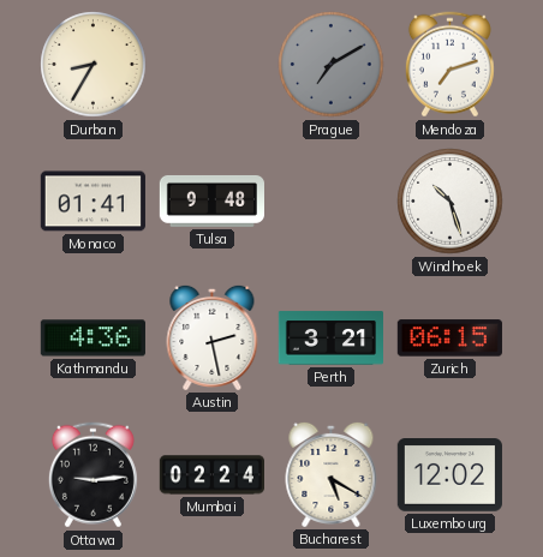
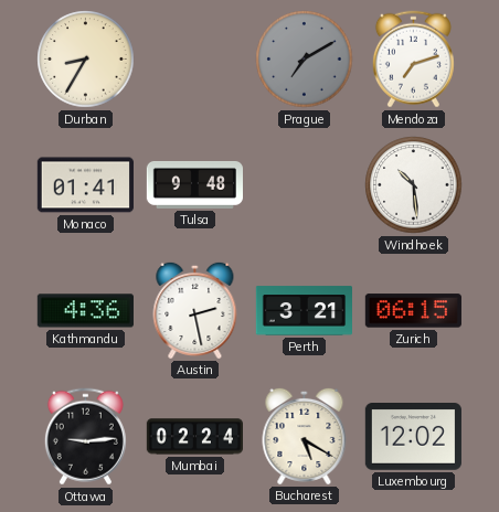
Windhoek: 10:27 -> 10:29 (414, 185)
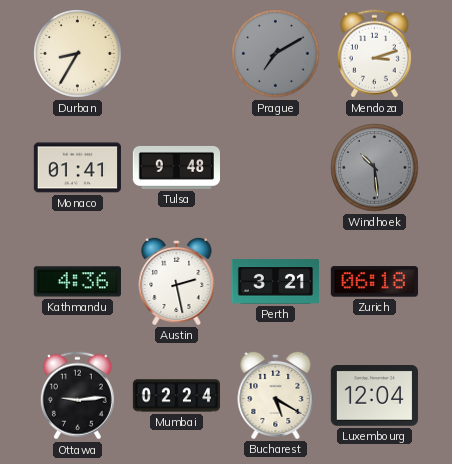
Mendoza: 7:12 -> 3:12 (374, 54)
Windhoek dial: white -> grey (375, 168)
Zurich: 06:15 -> 06:18 (374, 282)
Luxembourg: 12:02 -> 12:04 (374, 396)
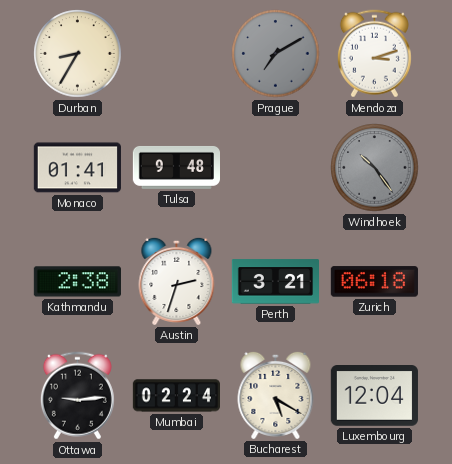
Windhoek: 10:29 -> 10:24 (375, 168)
Kathmandu: 4:36 -> 2:38 (77, 282)
Austin: 2:28 -> 2:33 (177, 281)
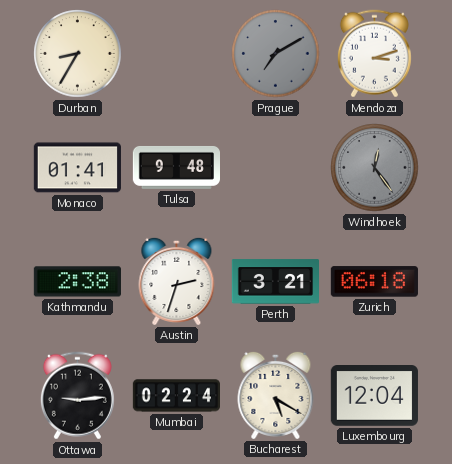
Windhoek: 10:24 -> 12:24 (375, 168)
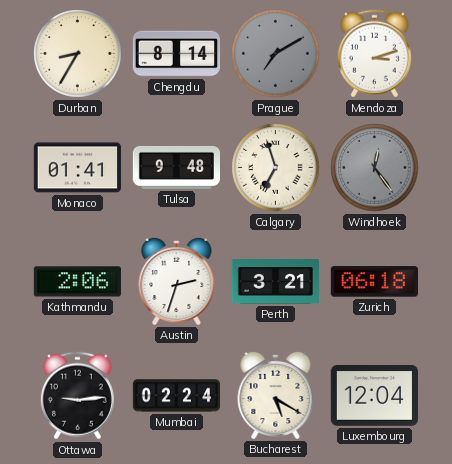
Chengdu: none -> 8:14 (176, 54)
Calgary: none -> 6:57 (276, 168)
Kathmandu: 2:38 -> 2:06 (77, 282)
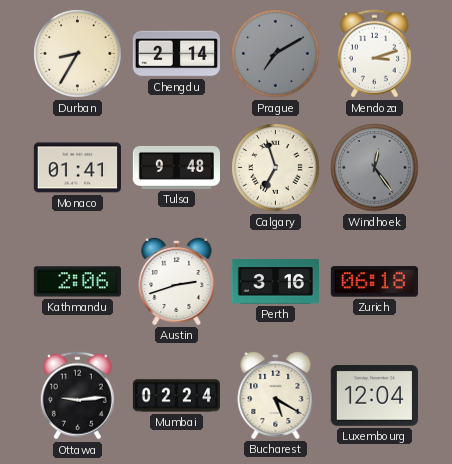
Chengdu: 8:14 -> 2:14 (176, 54)
Austin: 2:33 -> 2:42 (177, 281)
Perth: 3:21 -> 3:16 (275, 282)
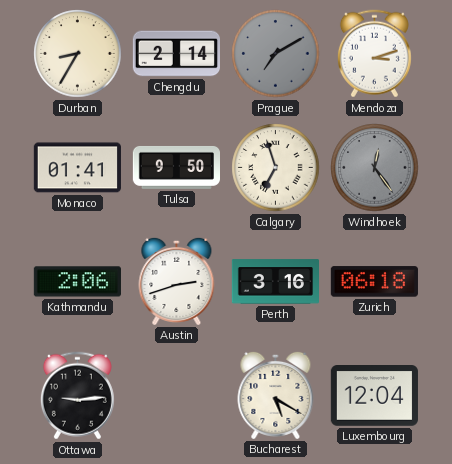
Tulsa: 9:48 -> 9:50 (176, 167)
Mumbai: 02:24 -> none (176, 396)
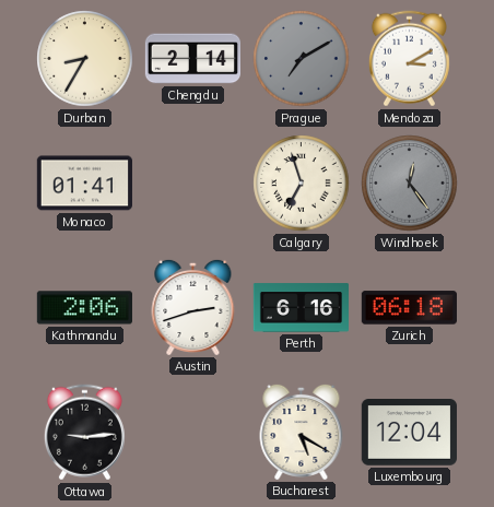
Mendoza: 3:12 -> 3:10 (409, 59)
Tulsa: 9:50 -> none (176, 167)
Perth: 3:16 -> 6:16 (301, 308)
